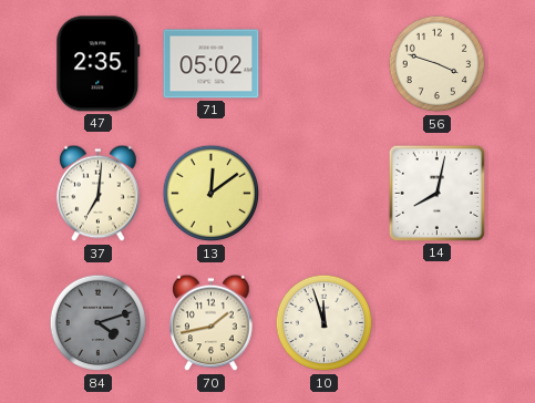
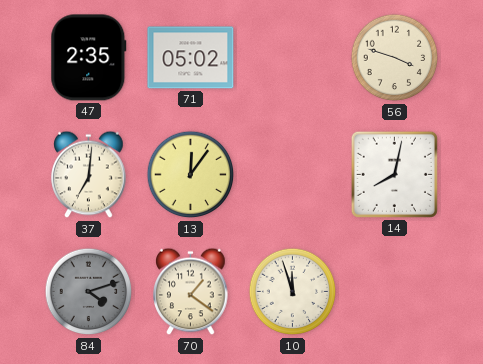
13: 12:09 -> 12:06 (191, 175)
70: 1:43 -> 1:21 (191, 292)
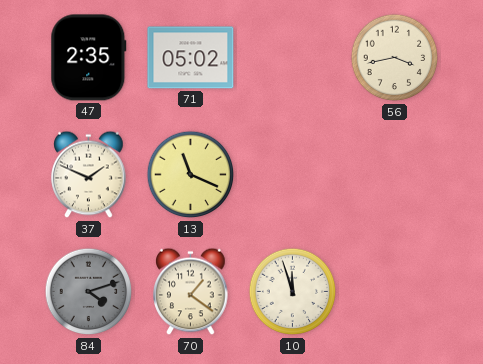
56: 3:48 -> 3:43 (395, 58)
37: 7:01 -> 1:49 (89, 175)
13: 12:06 -> 11:19 (191, 175)
14: 8:02 -> none (394, 174)
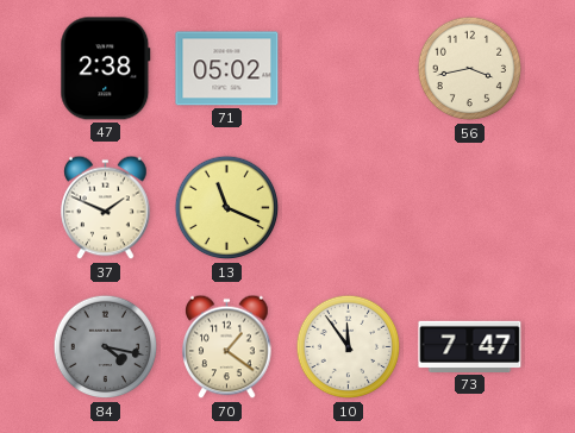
47: 2:35 -> 2:38 (106, 69)
84: 4:12 -> 4:17 (106, 347)
10: 11:57 -> 11:54 (349, 347)
73: none -> 7:47 (470, 346)
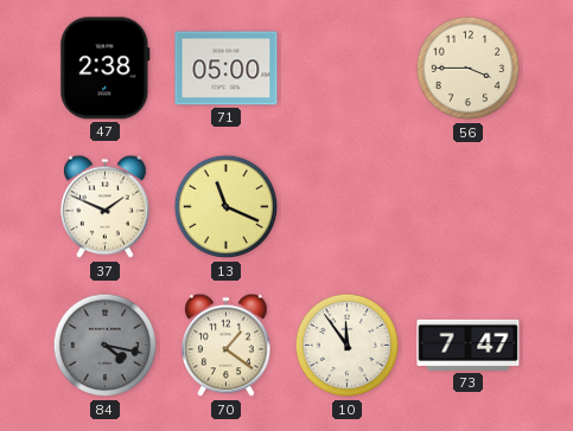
71: 05:02 -> 05:00 (227, 69)
56: 3:43 -> 3:45 (469, 69)
